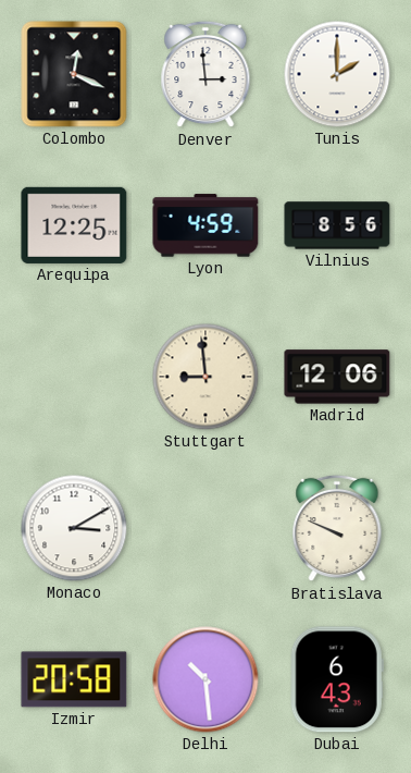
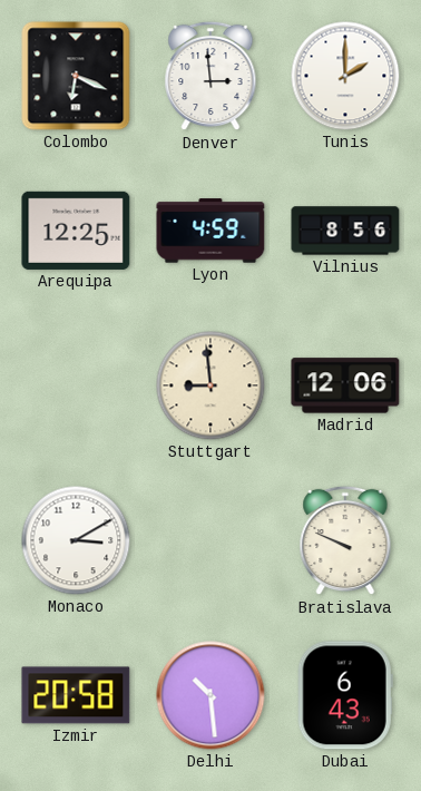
Colombo: 12:19 -> 6:19 (76, 76)
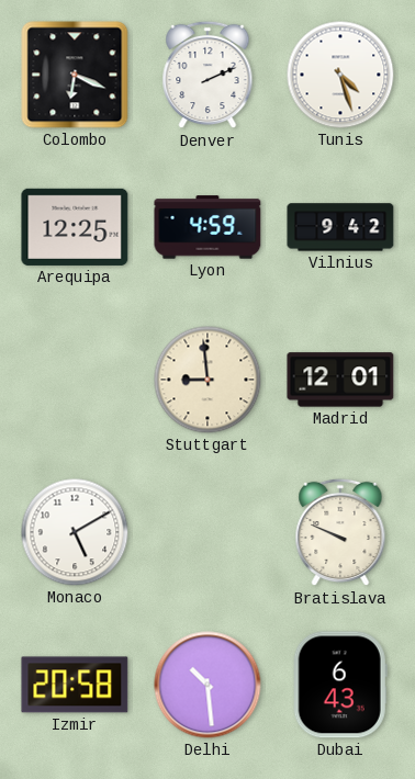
Denver: 2:59 -> 2:11 (207, 75)
Tunis: 2:00 -> 4:27 (340, 75)
Vilnius: 8:56 -> 9:42 (340, 227)
Madrid: 12:06 -> 12:01 (340, 380)
Monaco: 3:10 -> 5:10 (75, 532)
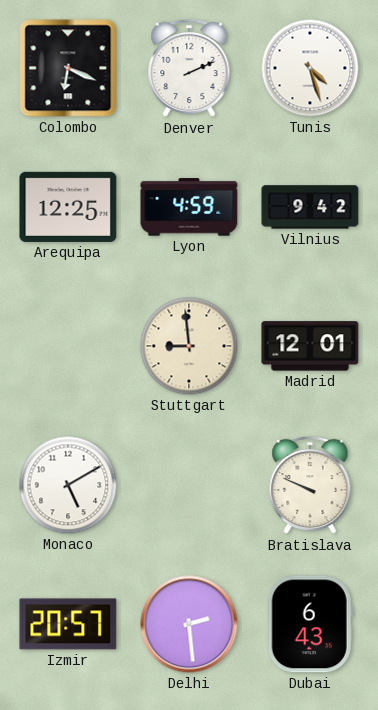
Izmir: 20:58 -> 20:57 (68, 624)
Delhi: 10:29 -> 2:29 (189, 624)
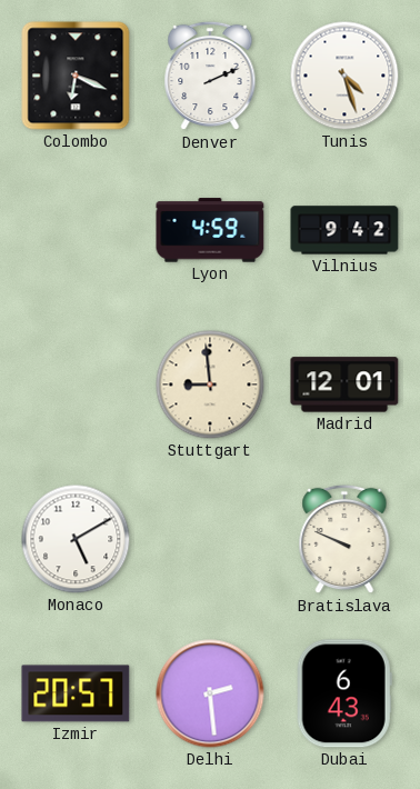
Arequipa: 12:25 -> none (68, 207)
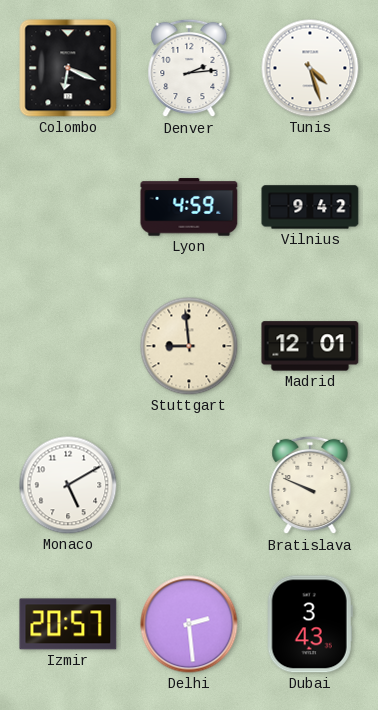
Denver: 2:11 -> 2:14 (189, 68)
Dubai: 6:43 -> 3:43 (310, 624)
